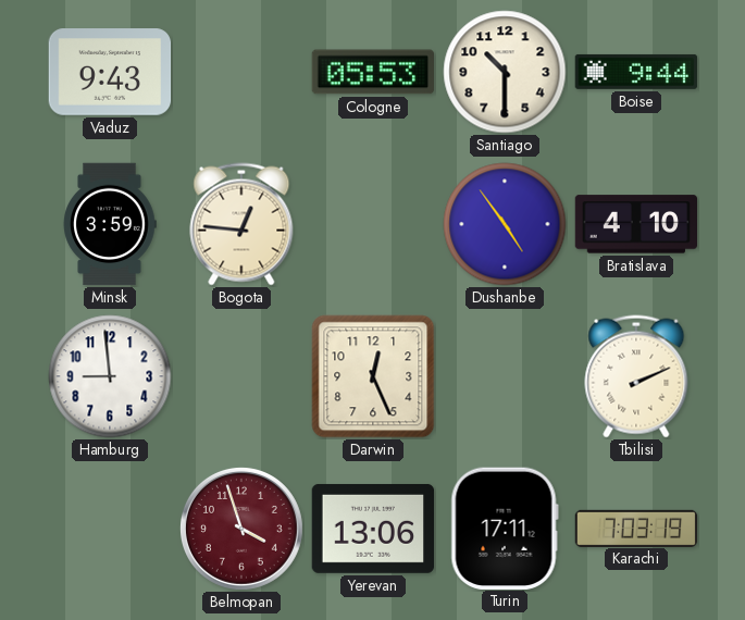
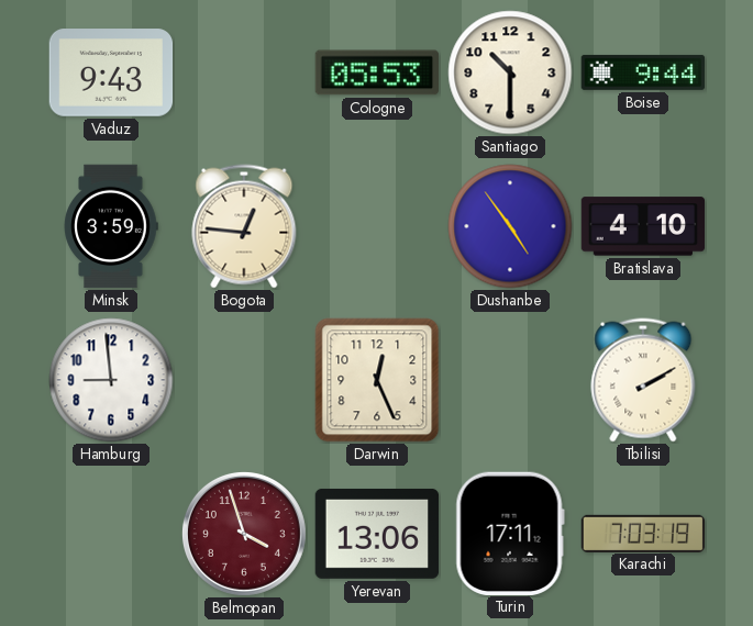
Tbilisi: 2:11 -> 2:10 (643, 380)
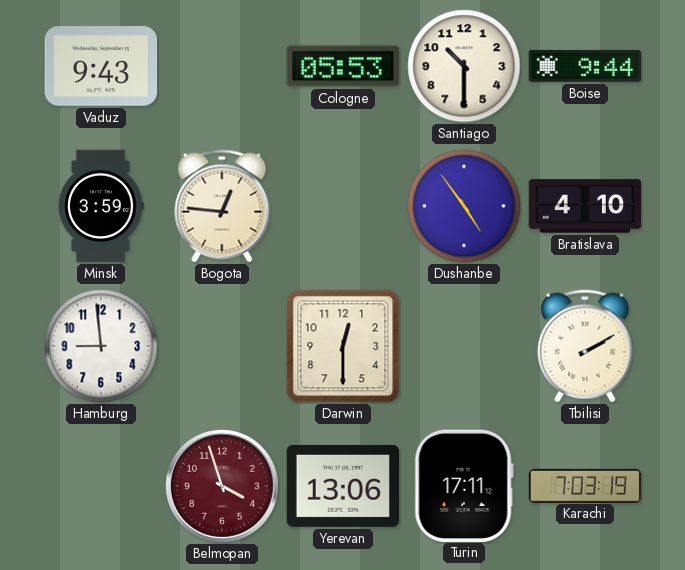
Darwin: 12:26 -> 12:30 (343, 346)
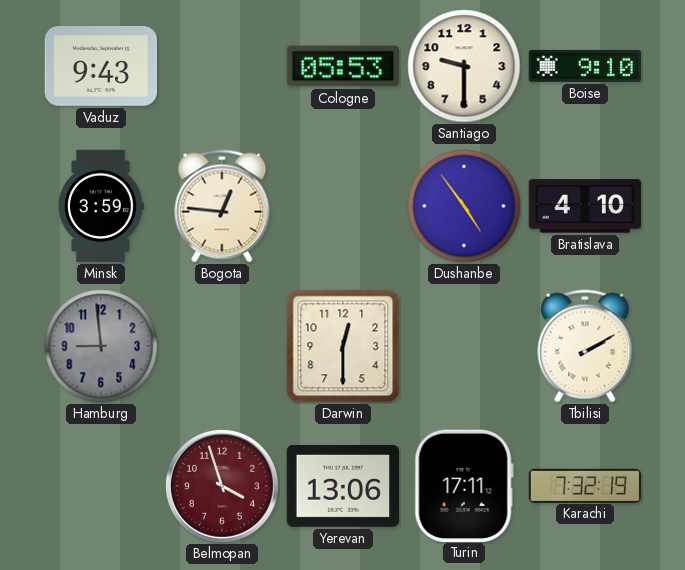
Santiago: 10:30 -> 9:30 (464, 66)
Boise: 9:44 -> 9:10 (585, 66)
Hamburg dial: white -> grey (101, 346)
Karachi: 7:03 -> 7:32 (585, 485)
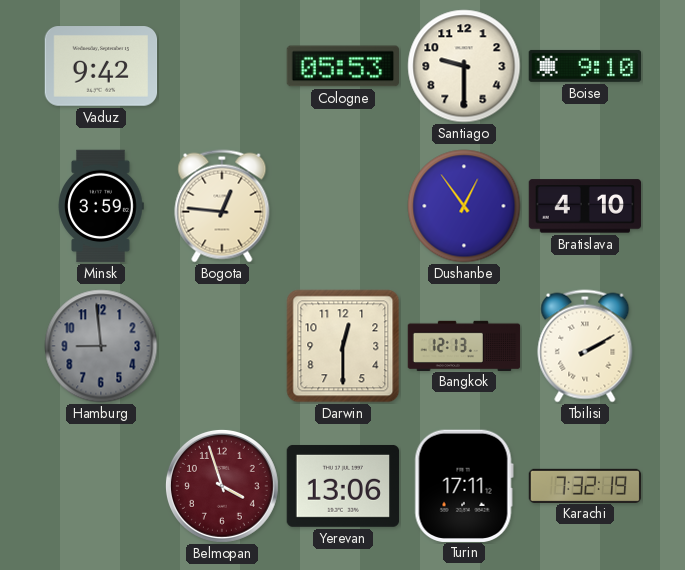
Vaduz: 9:43 -> 9:42 (101, 66)
Dushanbe: 4:54 -> 12:54 (464, 206)
Bangkok: none -> 12:13 (464, 345)
